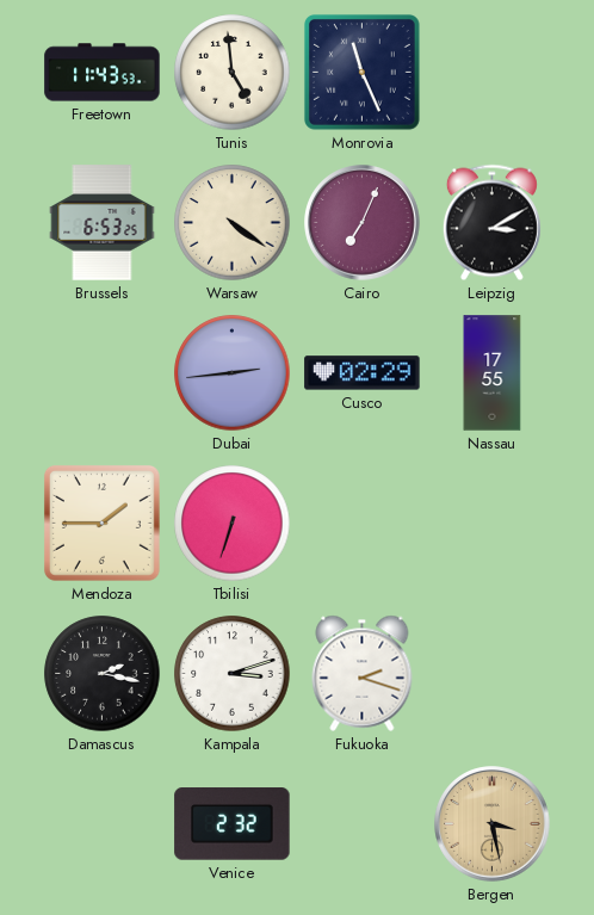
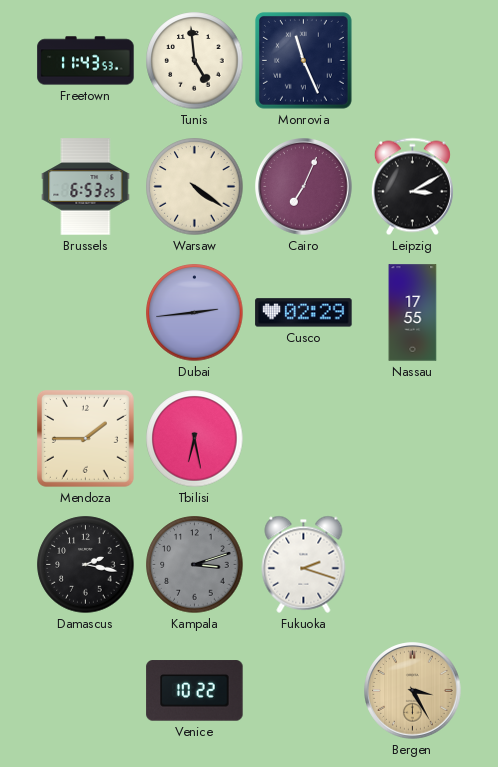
Tbilisi: 6:33 -> 6:28 (195, 439)
Kampala dial: white -> grey (195, 565)
Venice: 2:32 -> 10:22 (195, 691)
Bergen: 3:28 -> 3:25 (413, 691)
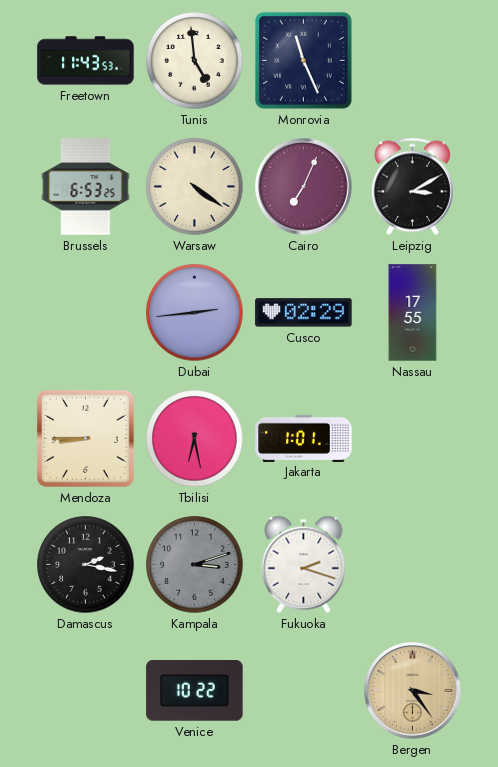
Mendoza: 1:45 -> 8:45 (85, 438)
Jakarta: none -> 1:01 (304, 438)
Bergen: 3:25 -> 3:24 (413, 691)
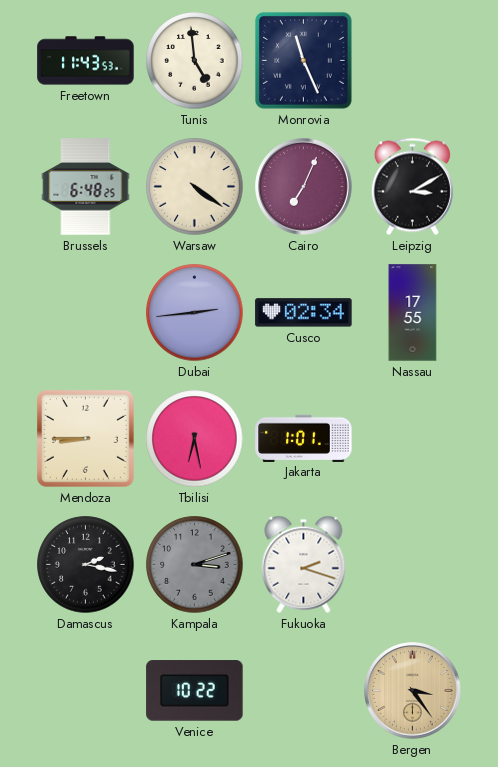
Brussels: 6:53 -> 6:48 (86, 187)
Cusco: 02:29 -> 02:34 (304, 313)
